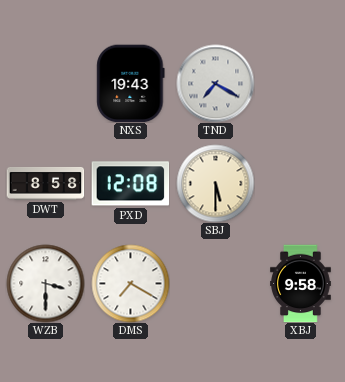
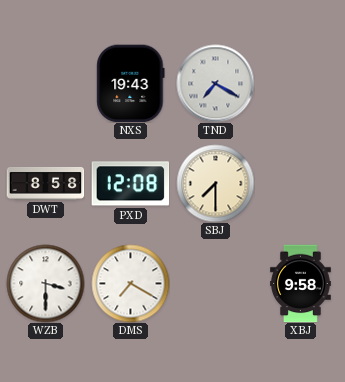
SBJ: 5:30 -> 7:30 (215, 183)
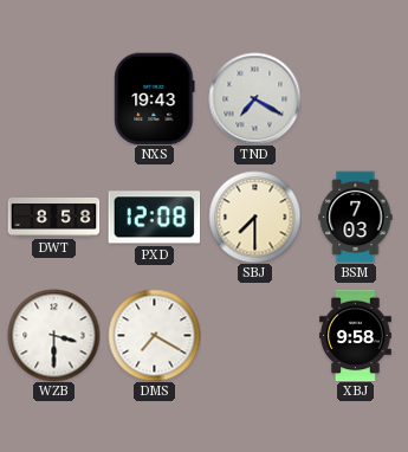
BSM: none -> 7:03 (356, 217)
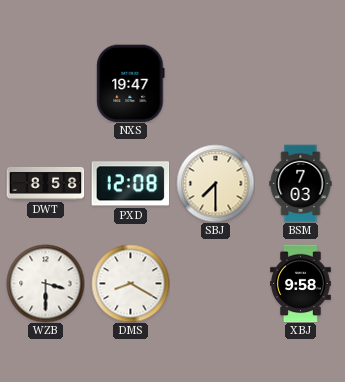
NXS: 19:43 -> 19:47 (131, 83)
TND: 7:20 -> none (254, 98)
DMS: 7:20 -> 8:20 (130, 283)
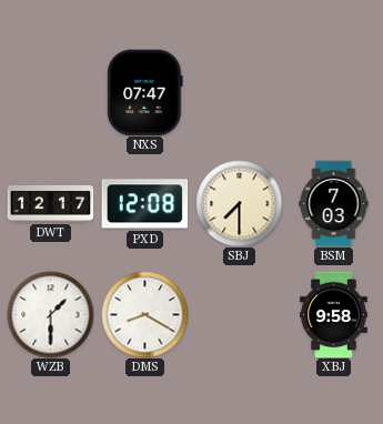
NXS: 19:47 -> 07:47 (145, 92)
DWT: 8:58 -> 12:17 (50, 203)
WZB: 3:30 -> 1:30 (50, 314)
